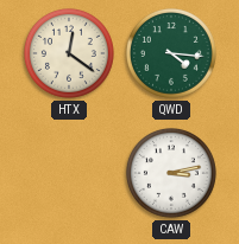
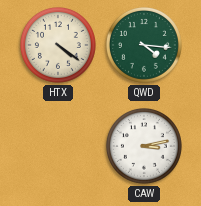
HTX: 12:21 -> 4:21 (58, 45)
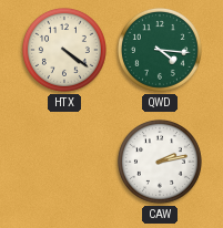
CAW: 3:13 -> 2:13 (160, 162)
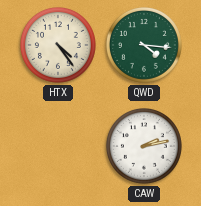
HTX: 4:21 -> 4:24 (58, 45)
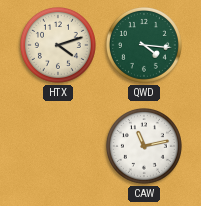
HTX: 4:24 -> 4:12 (58, 45)
CAW: 2:13 -> 11:13 (144, 146)
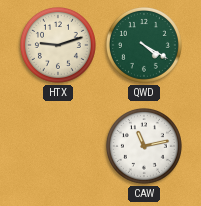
HTX: 4:12 -> 9:12 (58, 45)
QWD: 4:16 -> 4:20 (144, 45)
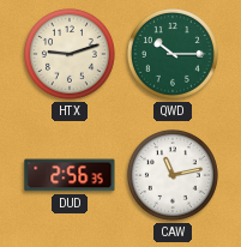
QWD: 4:20 -> 10:15 (173, 54)
DUD: none -> 2:56 (70, 175)
